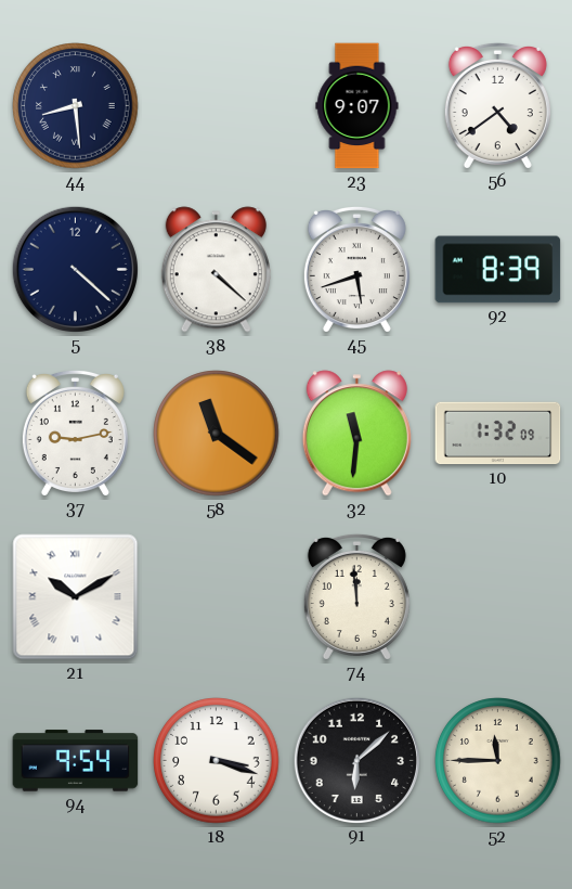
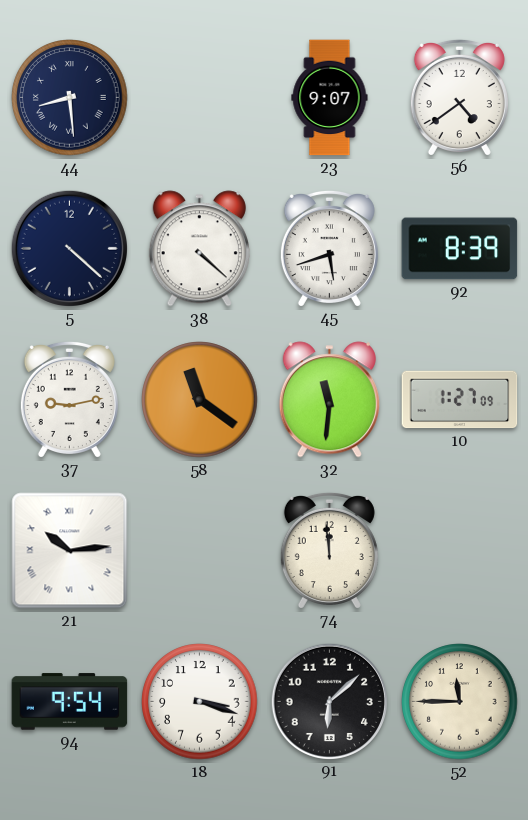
10: 1:32 -> 1:27 (460, 400)
21: 10:10 -> 10:14 (70, 551)
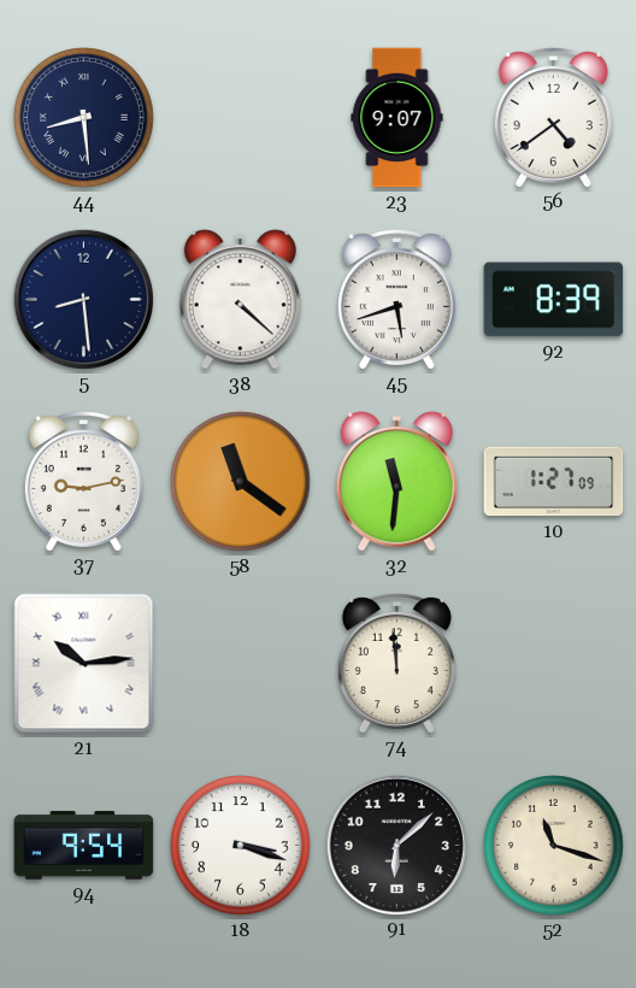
5: 4:22 -> 8:29 (83, 299)
52: 11:45 -> 11:18 (554, 846)
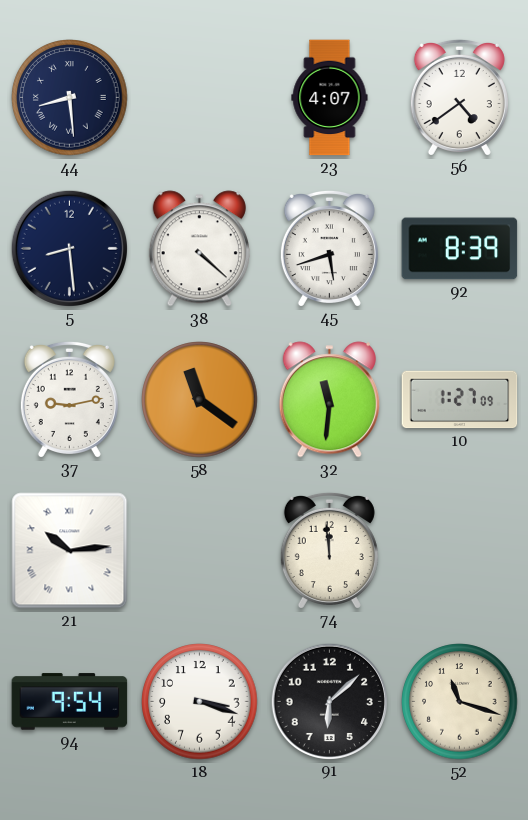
23: 9:07 -> 4:07 (330, 98)
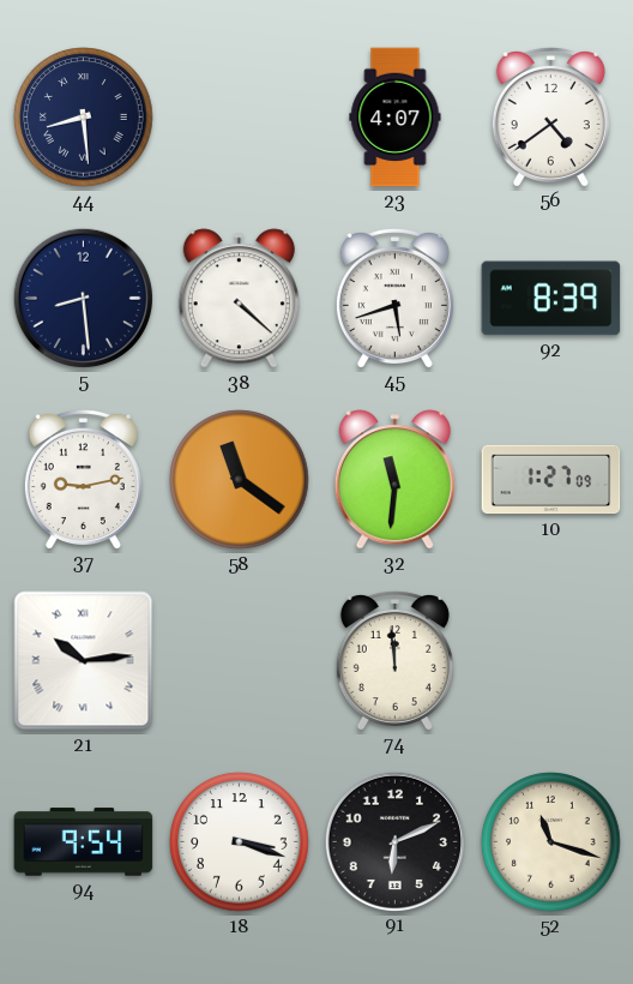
91: 6:08 -> 6:11 (394, 841)
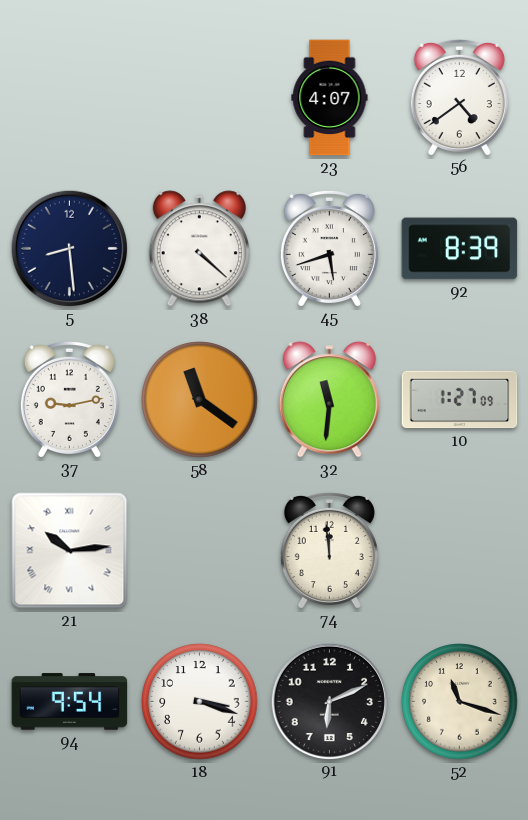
44: 8:29 -> none (84, 118)
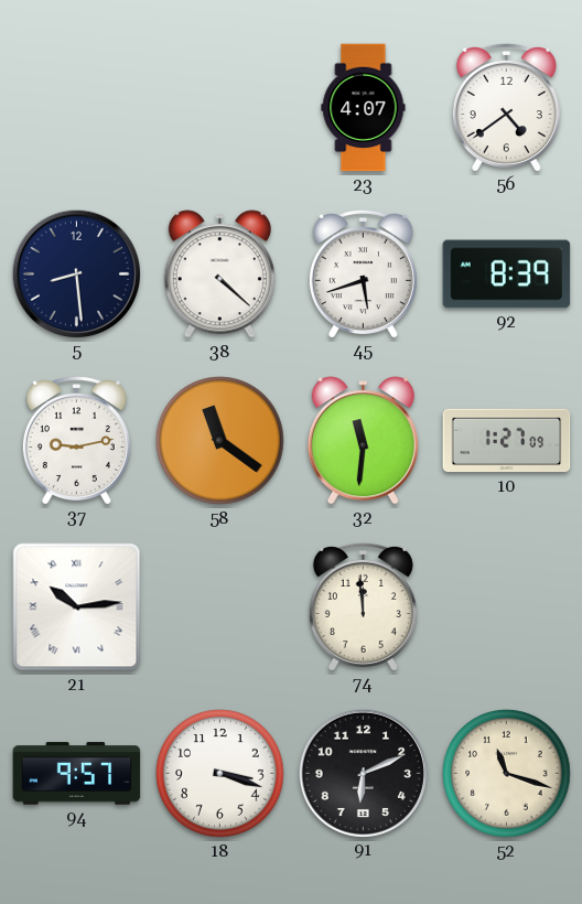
94: 9:54 -> 9:57 (77, 774)
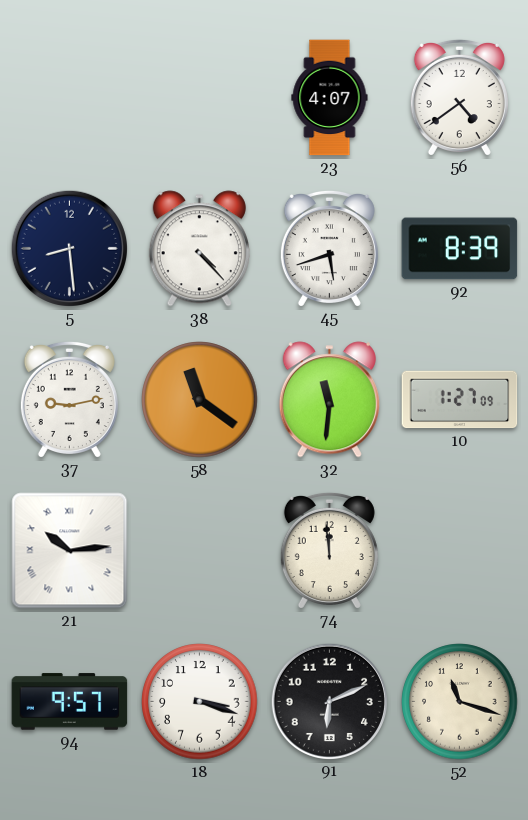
38: 4:22 -> 4:23 (199, 249)
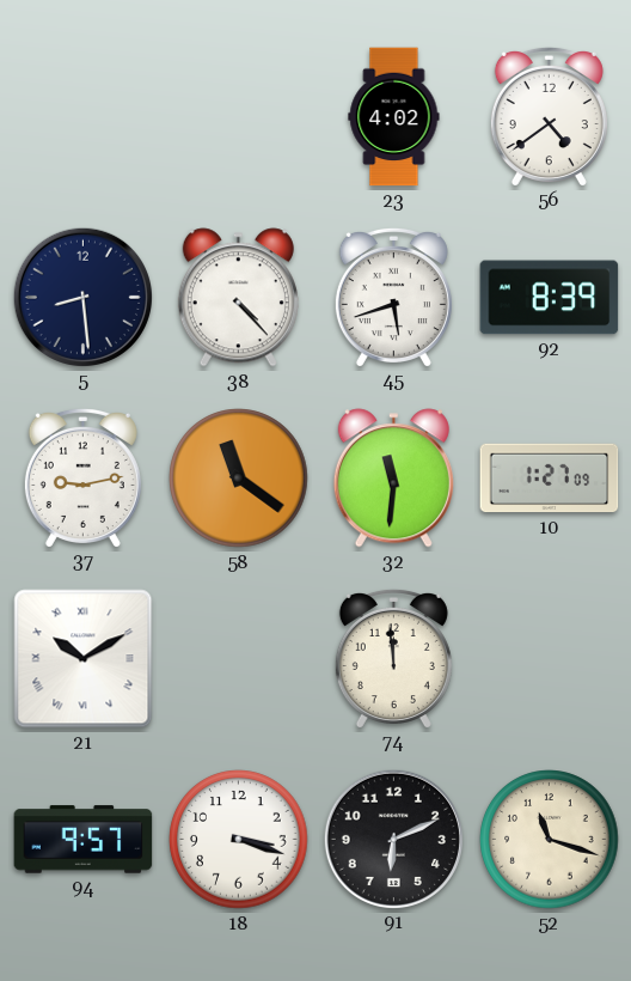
23: 4:07 -> 4:02 (394, 117)
21: 10:14 -> 10:10 (84, 659)
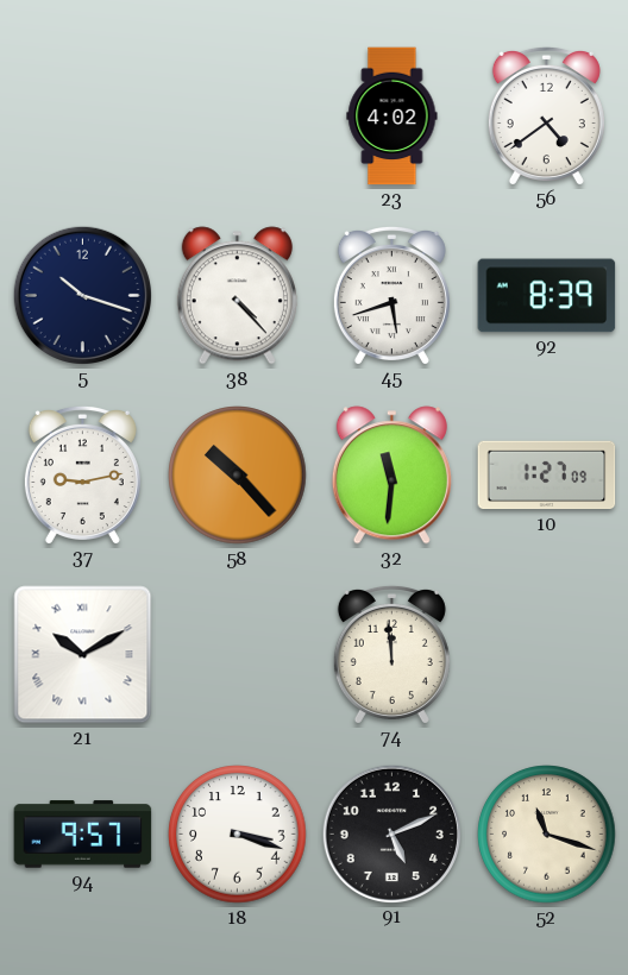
5: 8:29 -> 10:18 (82, 295)
58: 11:21 -> 10:23 (238, 476)
91: 6:11 -> 5:11 (391, 834)
